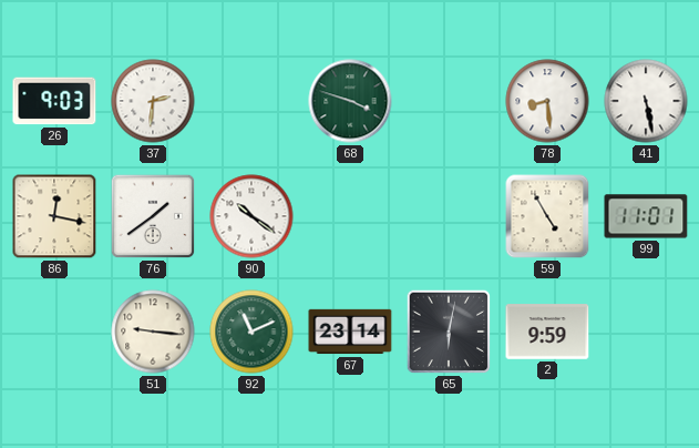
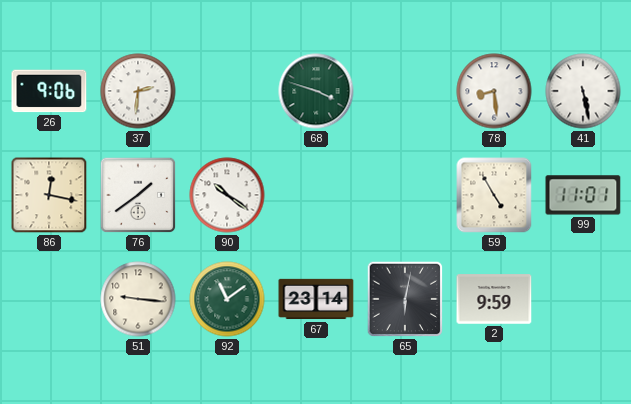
26: 9:03 -> 9:06 (49, 91)
92: 11:11 -> 11:09 (227, 299)
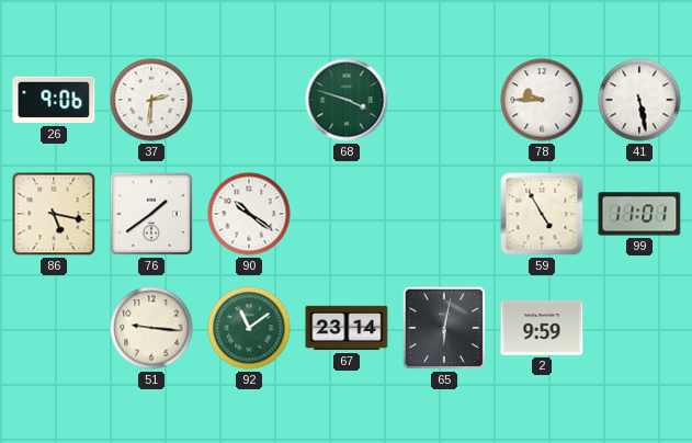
78: 8:29 -> 9:45 (542, 100)
86: 12:17 -> 5:17 (54, 214)
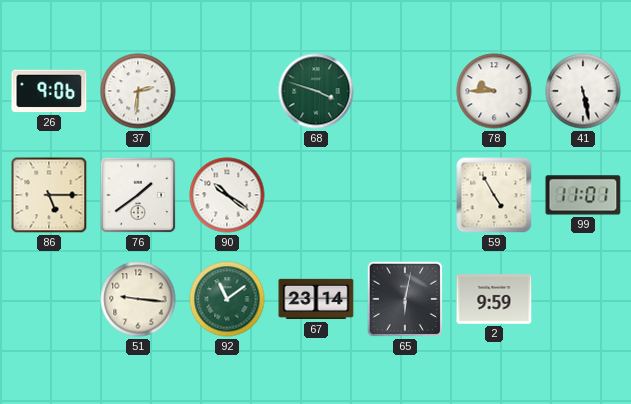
86: 5:17 -> 5:15 (49, 195)
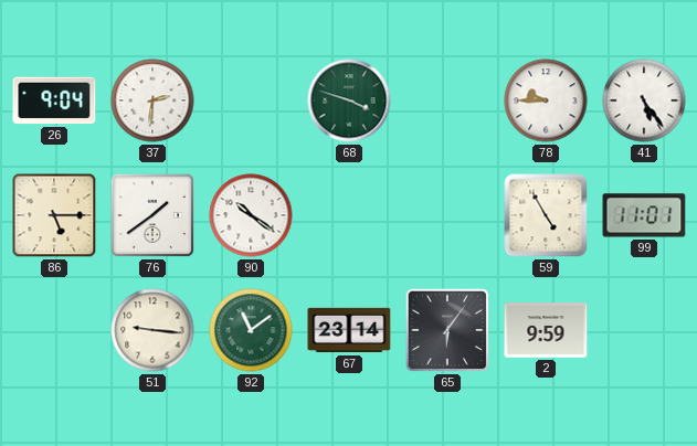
26: 9:06 -> 9:04 (54, 100)
41: 5:28 -> 5:24 (644, 100)
65: 6:02 -> 6:06 (447, 330)
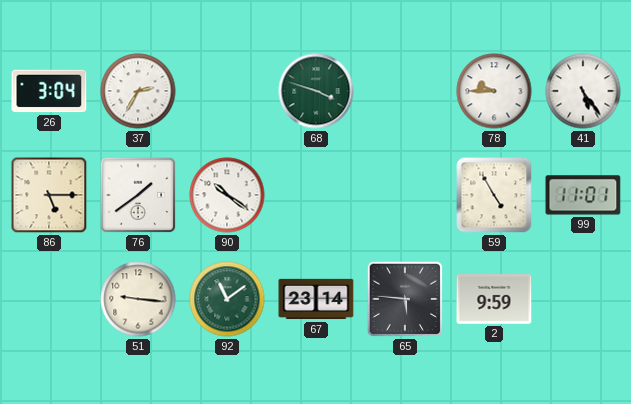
26: 9:04 -> 3:04 (49, 91)
37: 2:31 -> 2:35 (138, 91)
65: 6:06 -> 5:46 (405, 299)
